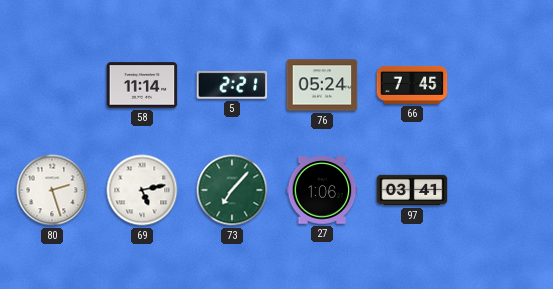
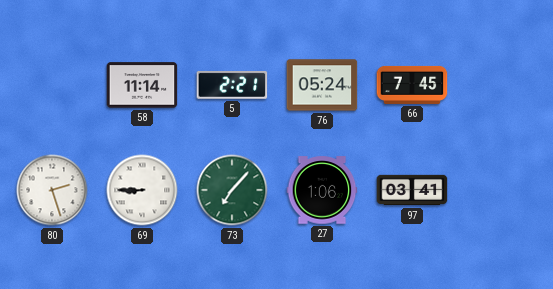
69: 5:13 -> 8:45 (142, 190)
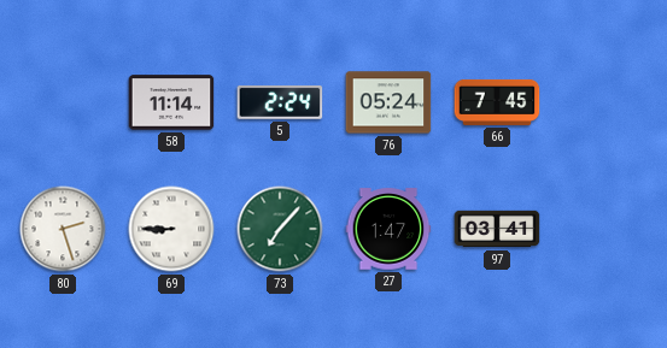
5: 2:21 -> 2:24 (280, 102)
27: 1:06 -> 1:47 (388, 229)
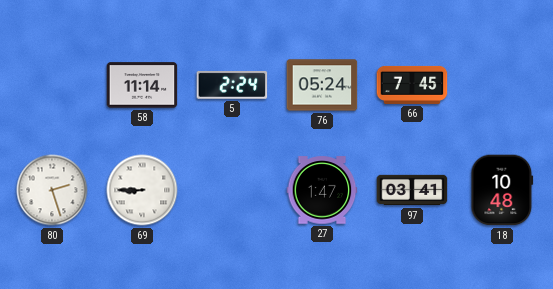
73: 7:07 -> none (280, 229)
18: none -> 10:48 (502, 190)
